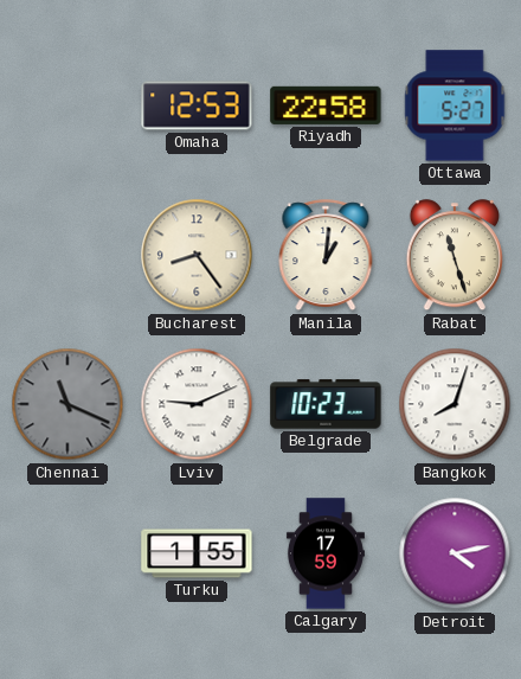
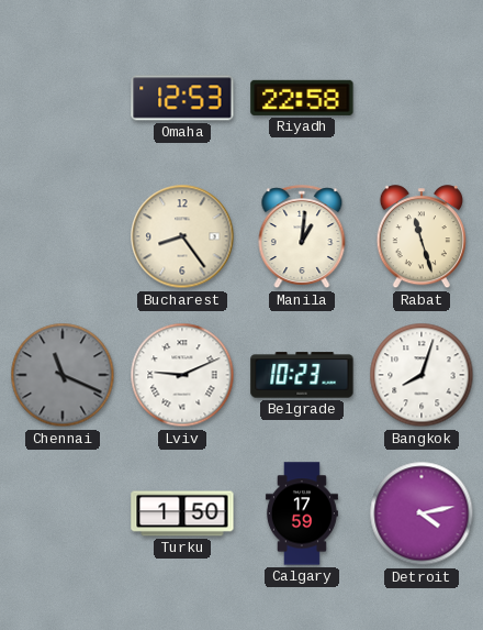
Ottawa: 5:27 -> none (455, 105)
Turku: 1:55 -> 1:50 (182, 513)
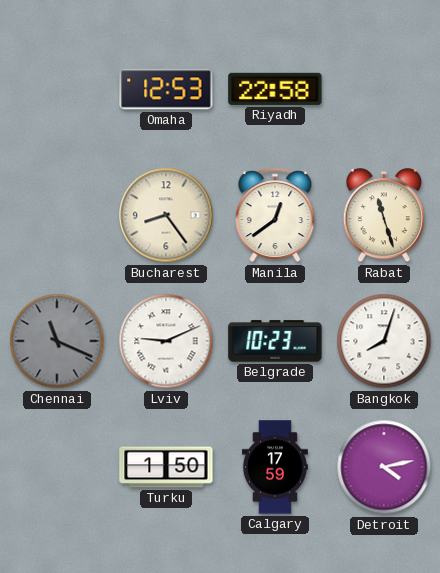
Manila: 1:01 -> 12:39 (275, 216)
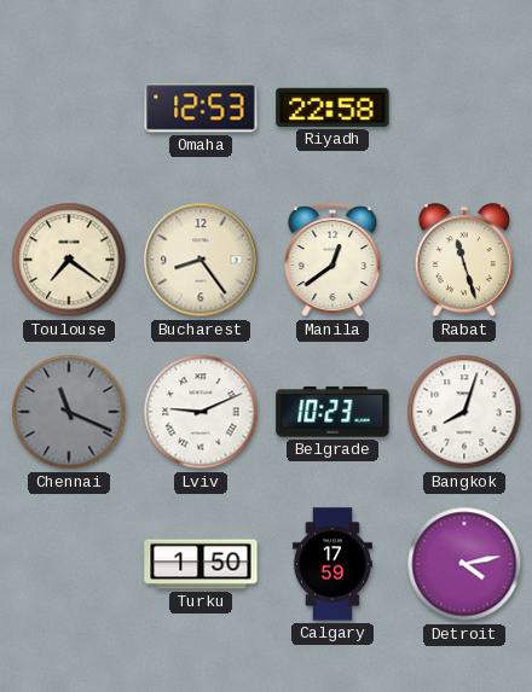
Toulouse: none -> 7:21 (69, 260)
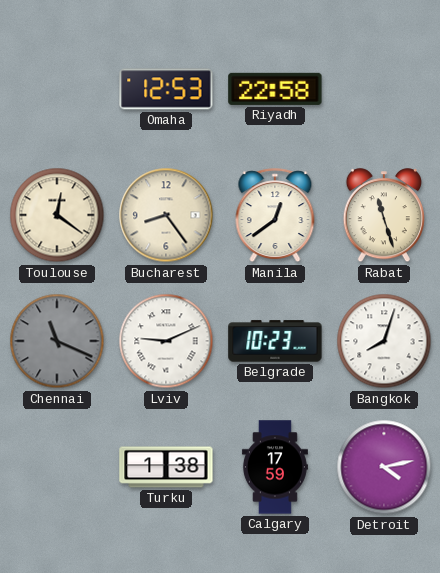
Toulouse: 7:21 -> 12:21 (57, 215)
Turku: 1:50 -> 1:38 (166, 467)
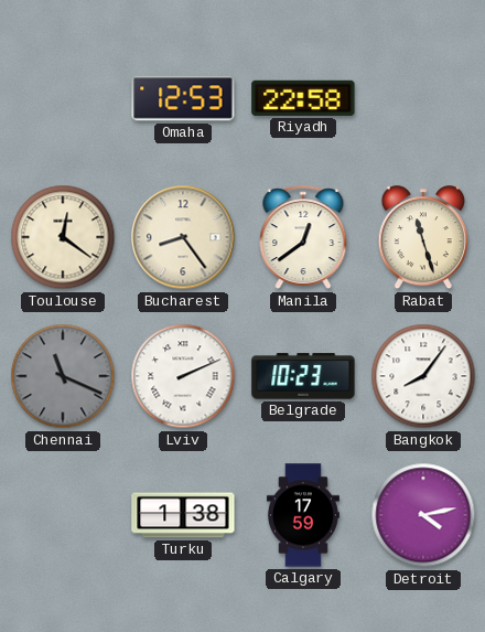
Lviv: 9:11 -> 2:11 (183, 376)
Bangkok: 8:03 -> 8:06 (423, 376)
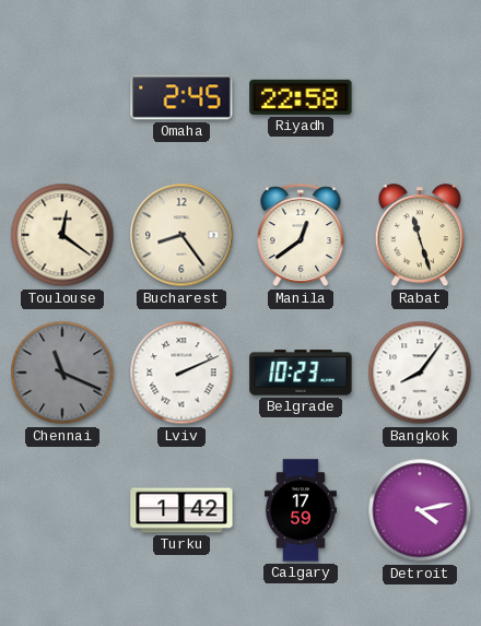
Omaha: 12:53 -> 2:45 (181, 97)
Turku: 1:38 -> 1:42 (181, 510)
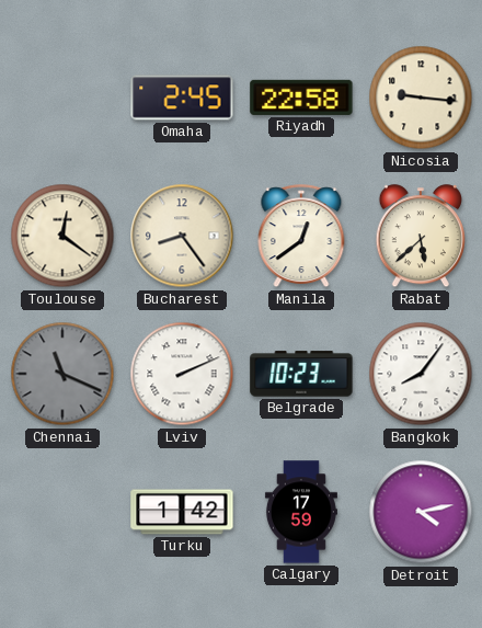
Nicosia: none -> 9:16 (421, 98)
Rabat: 11:27 -> 5:38 (421, 237)
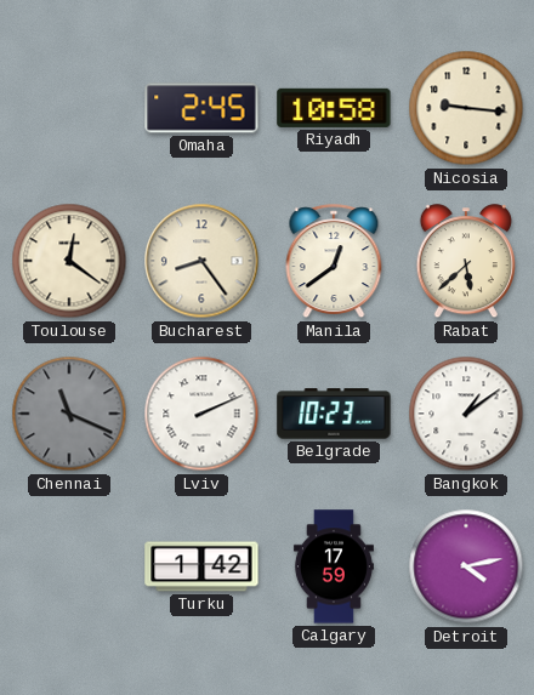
Riyadh: 22:58 -> 10:58 (334, 108)
Bangkok: 8:06 -> 1:09 (466, 414)
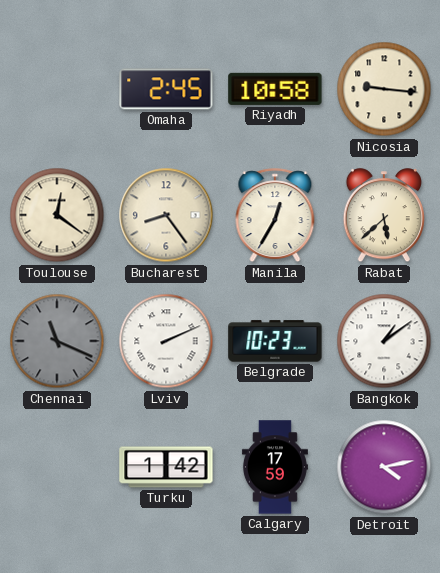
Manila: 12:39 -> 12:35 (275, 216)
